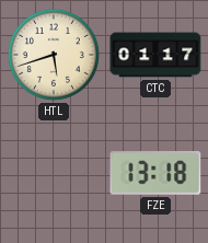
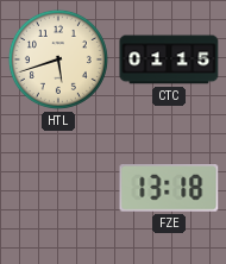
CTC: 01:17 -> 01:15 (169, 59)
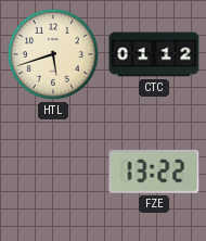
CTC: 01:15 -> 01:12 (154, 54)
FZE: 13:18 -> 13:22 (154, 173)
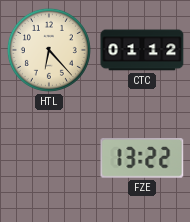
HTL: 5:42 -> 6:23 (49, 50)
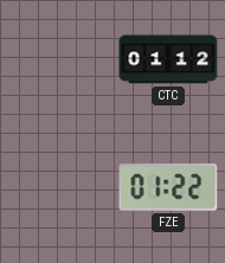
HTL: 6:23 -> none (49, 50)
FZE: 13:22 -> 01:22 (168, 188)
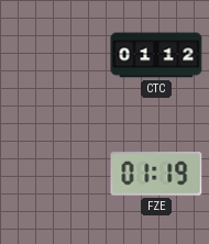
FZE: 01:22 -> 01:19 (156, 175)
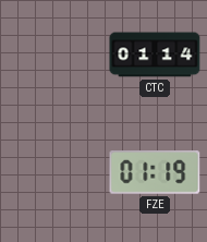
CTC: 01:12 -> 01:14 (155, 55)
